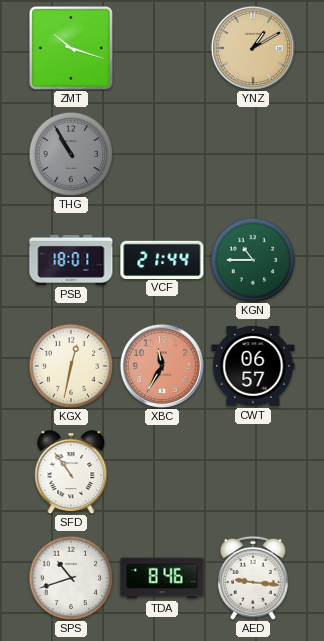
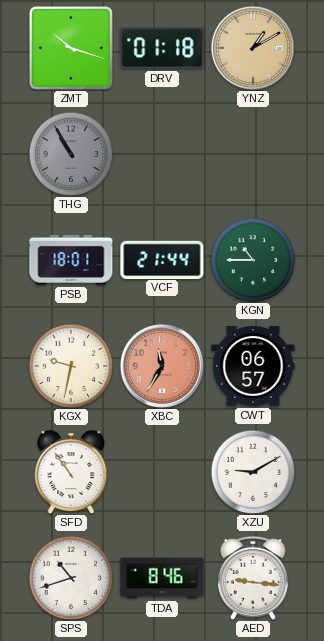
DRV: none -> 01:18 (162, 48)
KGX: 12:32 -> 9:32 (71, 366)
XZU: none -> 9:10 (253, 472)
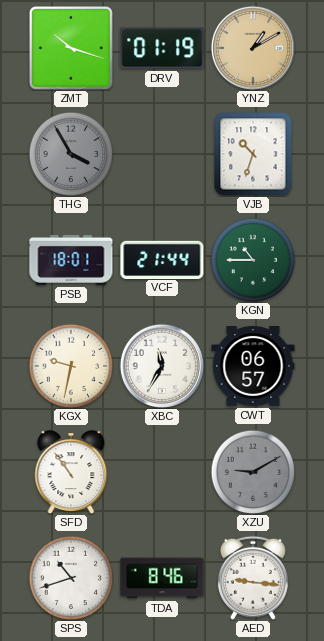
DRV: 01:18 -> 01:19 (162, 48)
THG: 10:55 -> 3:55 (71, 154)
VJB: none -> 10:33 (253, 154)
XBC dial: salmon -> white (162, 366)
XZU dial: white -> grey (253, 472)
